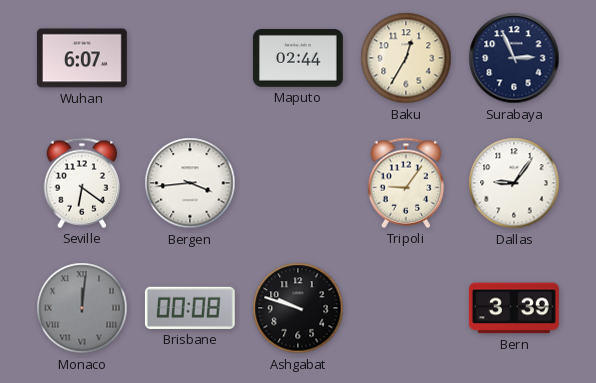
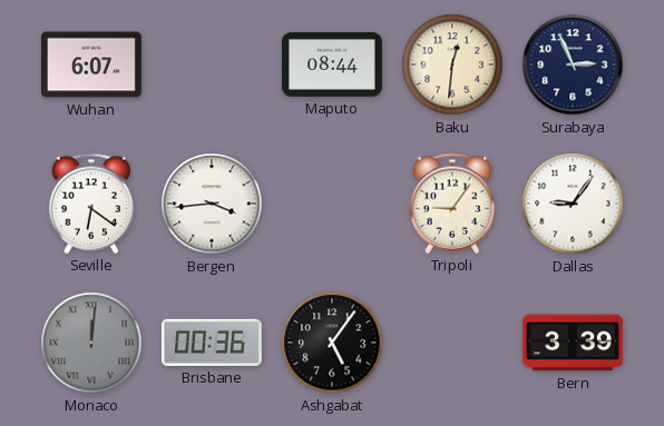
Maputo: 02:44 -> 08:44 (332, 66)
Baku: 12:35 -> 12:31 (452, 65)
Brisbane: 00:08 -> 00:36 (212, 343)
Ashgabat: 9:48 -> 5:06 (332, 343)
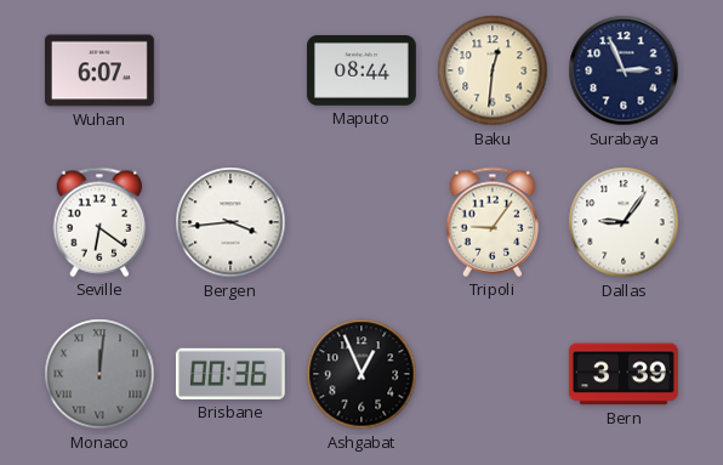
Ashgabat: 5:06 -> 12:56 (362, 374)
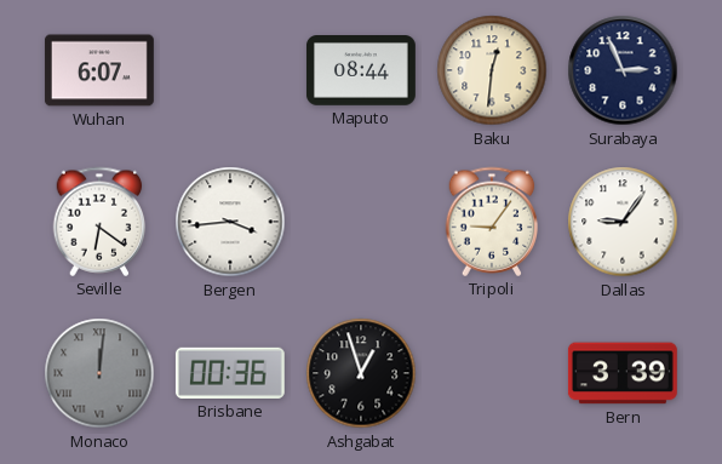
Ashgabat: 12:56 -> 12:57 (361, 373)
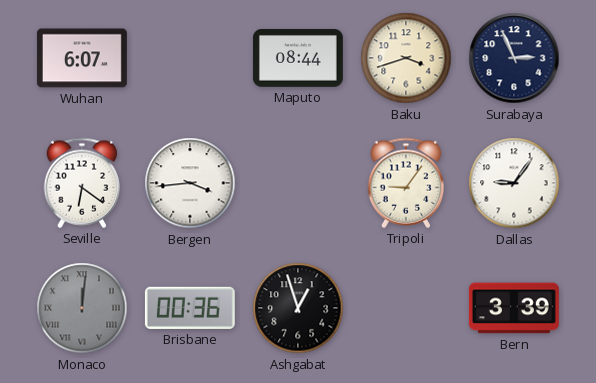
Baku: 12:31 -> 3:42 (406, 58)
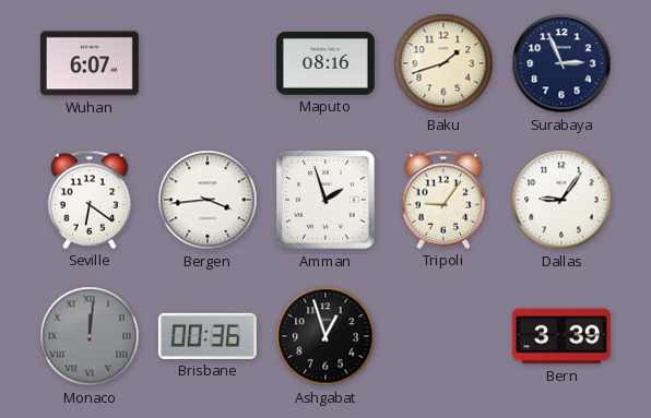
Maputo: 08:44 -> 08:16 (325, 64)
Baku: 3:42 -> 1:42 (443, 63)
Amman: none -> 1:57 (325, 200)
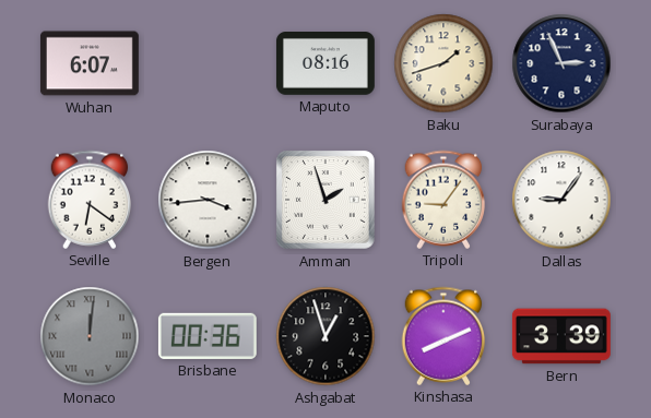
Kinshasa: none -> 8:11 (443, 336)
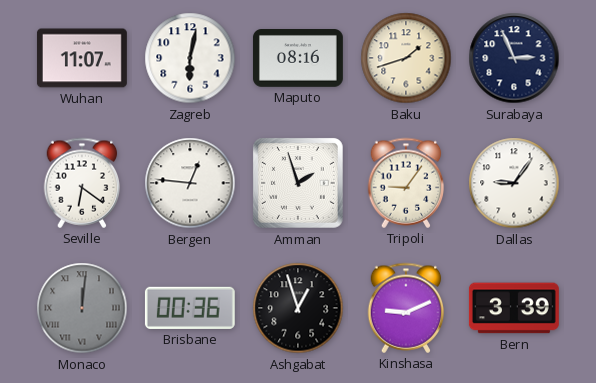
Wuhan: 6:07 -> 11:07 (82, 58)
Zagreb: none -> 6:02 (190, 58)
Bergen: 3:44 -> 12:46 (190, 183)
Kinshasa: 8:11 -> 9:11 (406, 308)
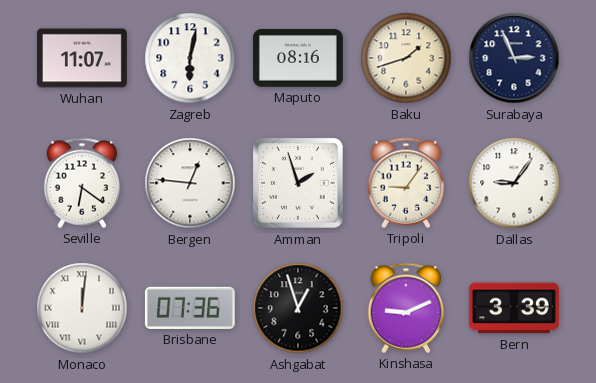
Monaco dial: grey -> white (82, 308)
Brisbane: 00:36 -> 07:36 (190, 308)
